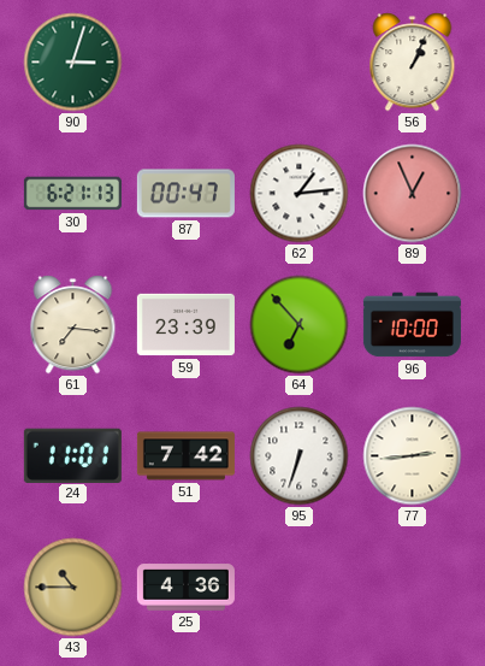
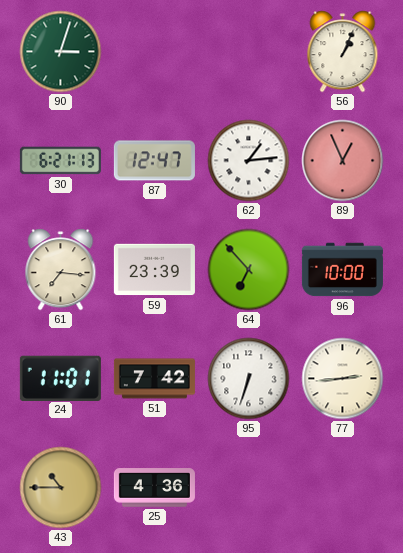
87: 00:47 -> 12:47 (154, 161)
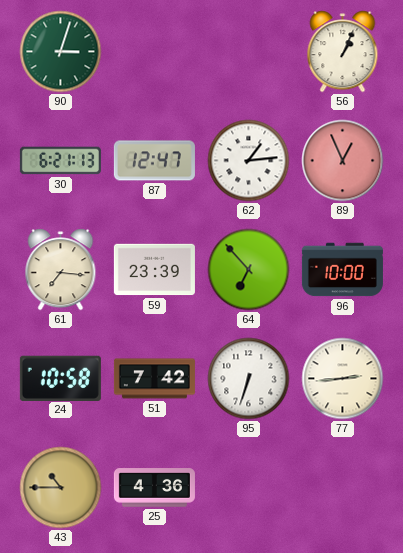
24: 11:01 -> 10:58 (60, 378)
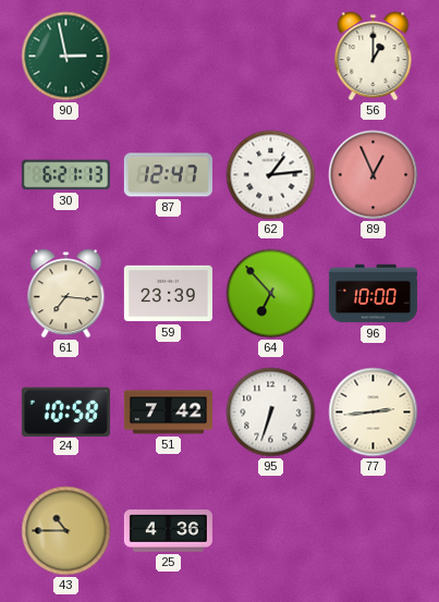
90: 3:03 -> 2:58 (66, 57)
56: 1:04 -> 1:00 (374, 57)
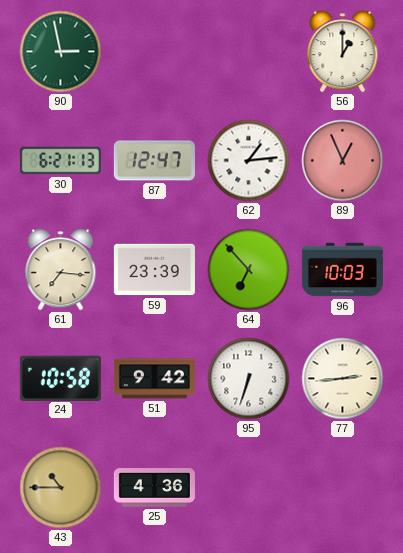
96: 10:00 -> 10:03 (342, 270)
51: 7:42 -> 9:42 (154, 379)
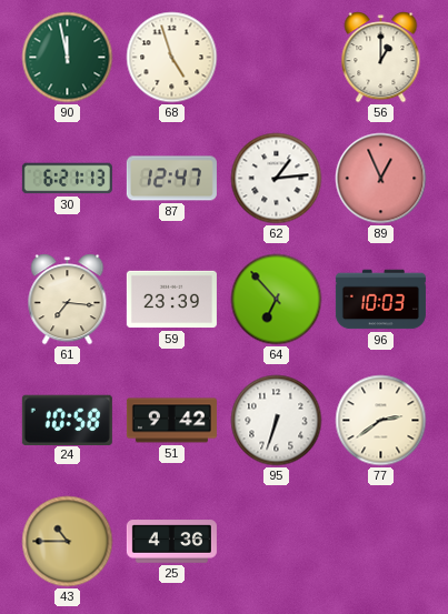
90: 2:58 -> 11:58 (68, 58)
68: none -> 4:57 (172, 58)
77: 2:44 -> 2:39 (381, 421)
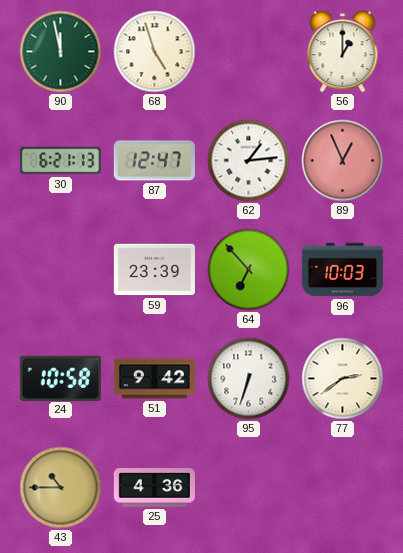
61: 7:16 -> none (68, 300)
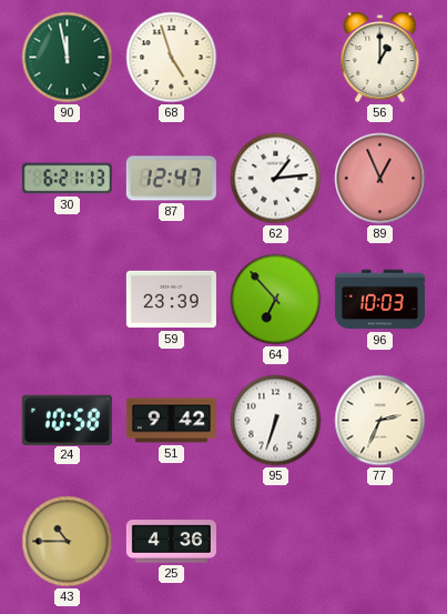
77: 2:39 -> 2:34 (380, 421)
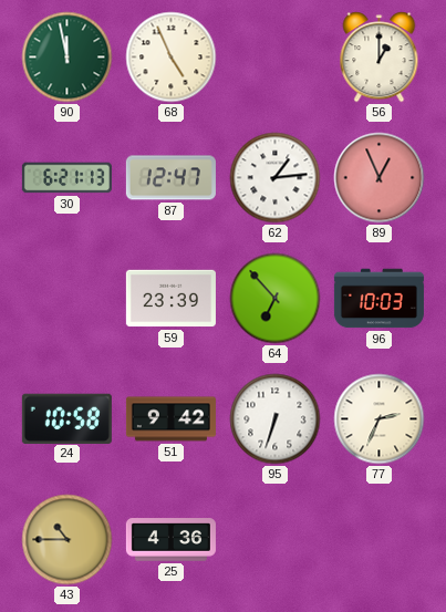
68: 4:57 -> 4:56 (172, 58)
